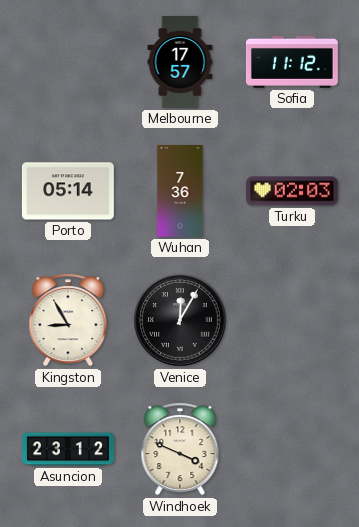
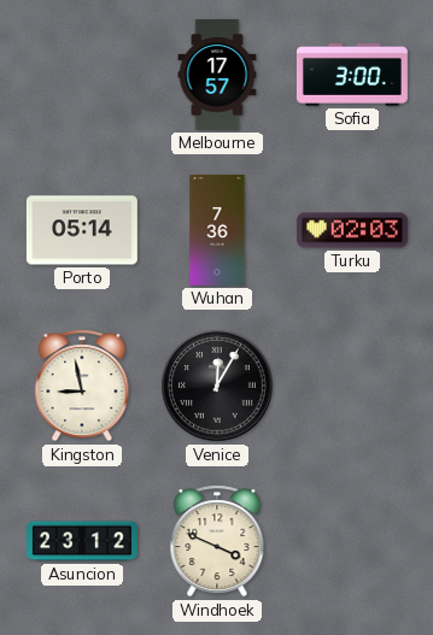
Sofia: 11:12 -> 3:00 (352, 75)
Kingston: 8:55 -> 8:58 (82, 386)
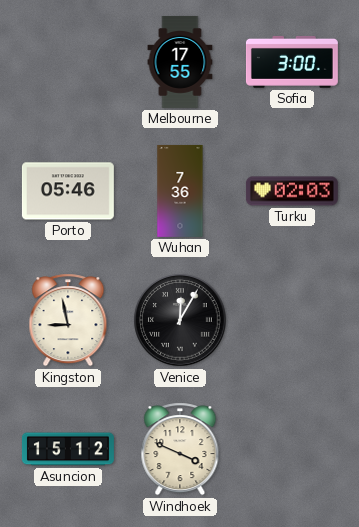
Melbourne: 17:57 -> 17:55 (180, 62)
Porto: 05:14 -> 05:46 (68, 191)
Asuncion: 23:12 -> 15:12 (68, 449)
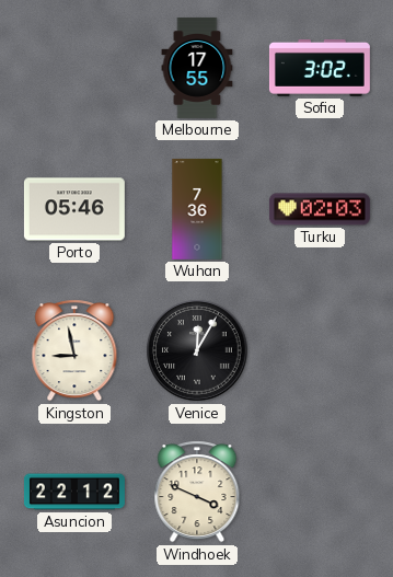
Sofia: 3:00 -> 3:02 (320, 68)
Asuncion: 15:12 -> 22:12 (74, 492)
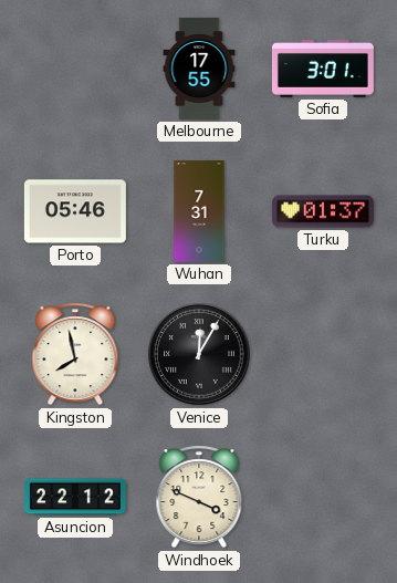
Sofia: 3:02 -> 3:01 (323, 69)
Wuhan: 7:36 -> 7:31 (199, 211)
Turku: 02:03 -> 01:37 (323, 211)
Kingston: 8:58 -> 7:58 (75, 354)
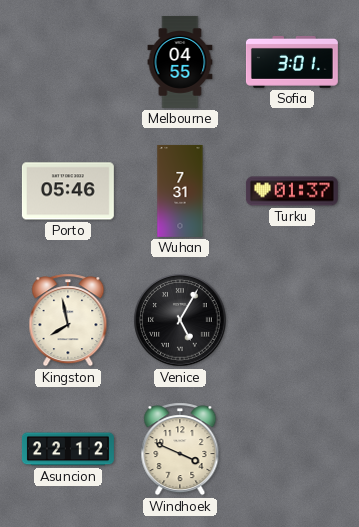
Melbourne: 17:55 -> 04:55 (180, 62)
Venice: 12:05 -> 5:05 (180, 320)
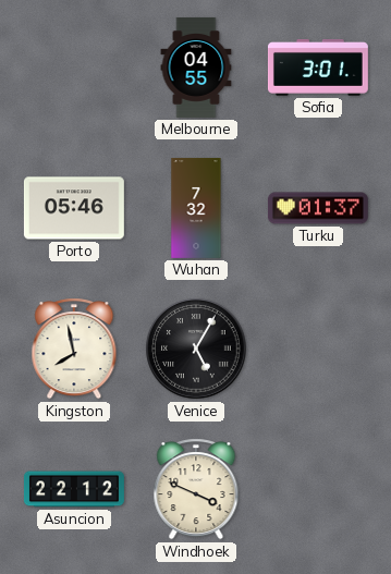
Wuhan: 7:31 -> 7:32 (196, 208)
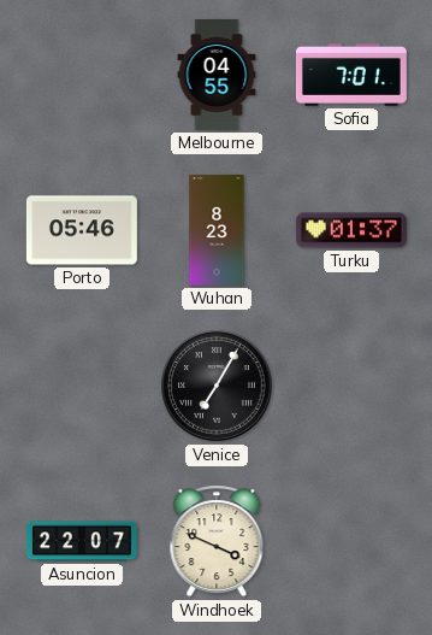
Sofia: 3:01 -> 7:01 (351, 75)
Wuhan: 7:32 -> 8:23 (217, 230)
Kingston: 7:58 -> none (74, 349)
Venice: 5:05 -> 7:05 (217, 386)
Asuncion: 22:12 -> 22:07 (82, 541)
